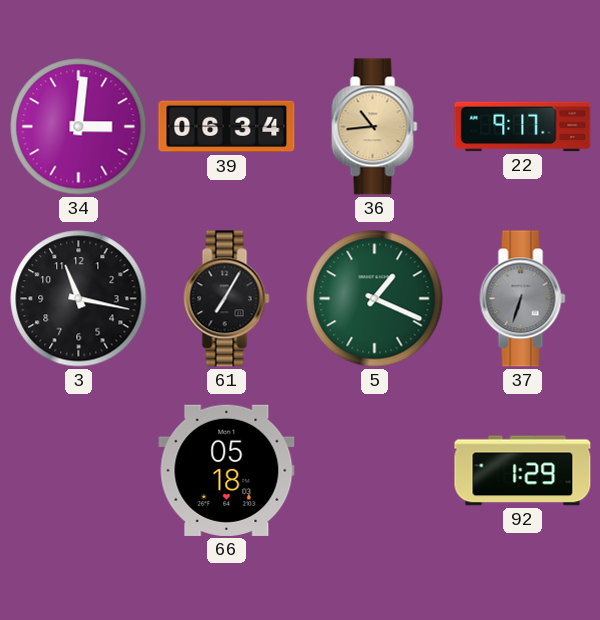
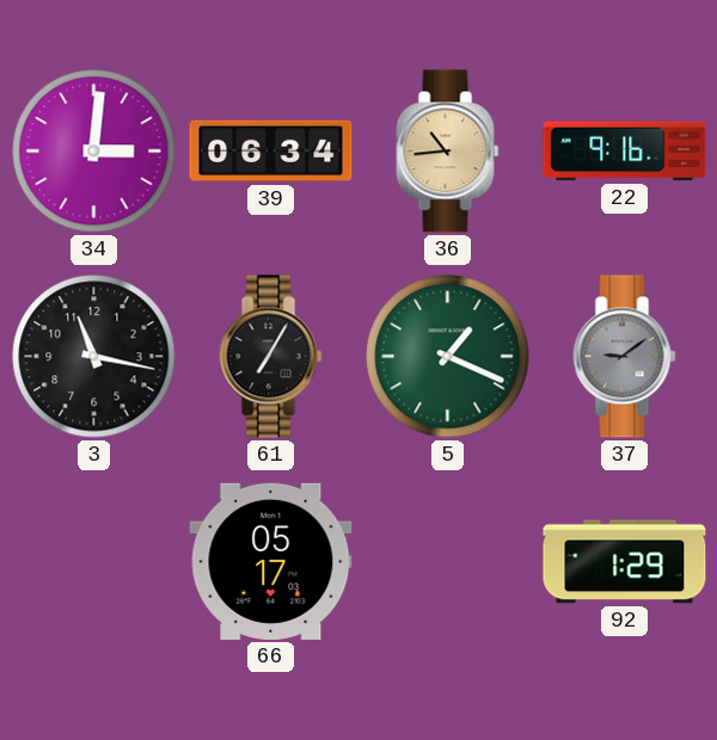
22: 9:17 -> 9:16 (625, 152)
37: 6:33 -> 9:09 (625, 357)
66: 05:18 -> 05:17 (271, 561)
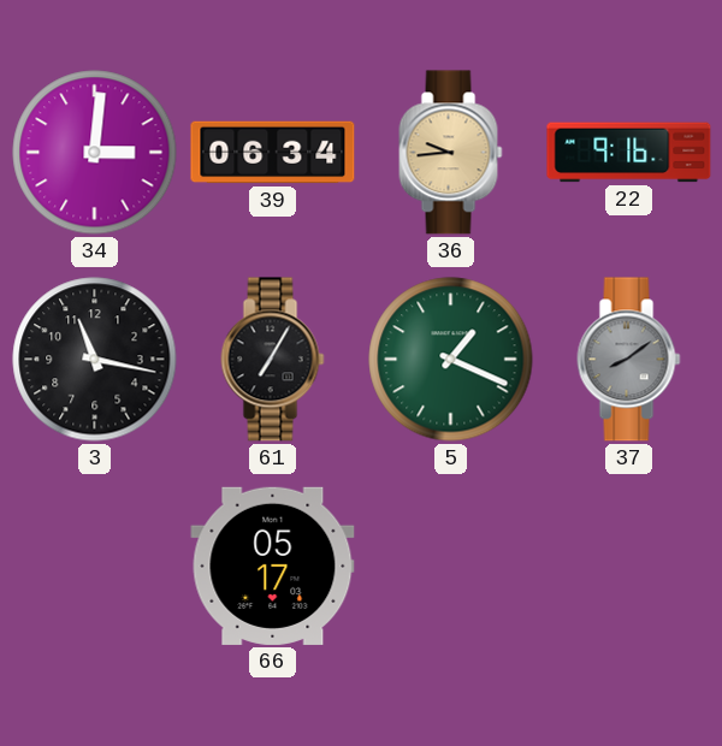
36: 10:44 -> 9:44 (451, 153)
37: 9:09 -> 8:09 (629, 360)
92: 1:29 -> none (625, 562)
